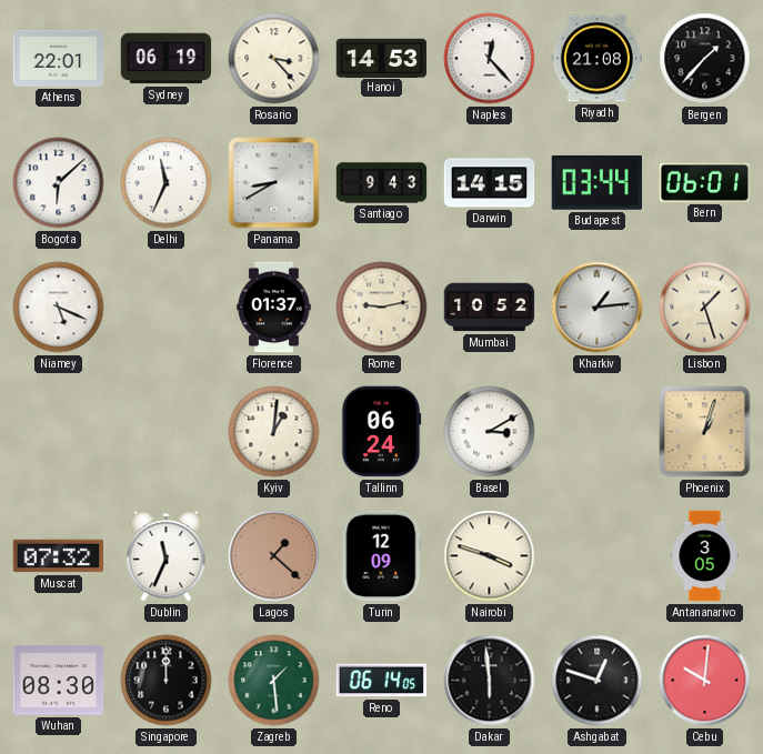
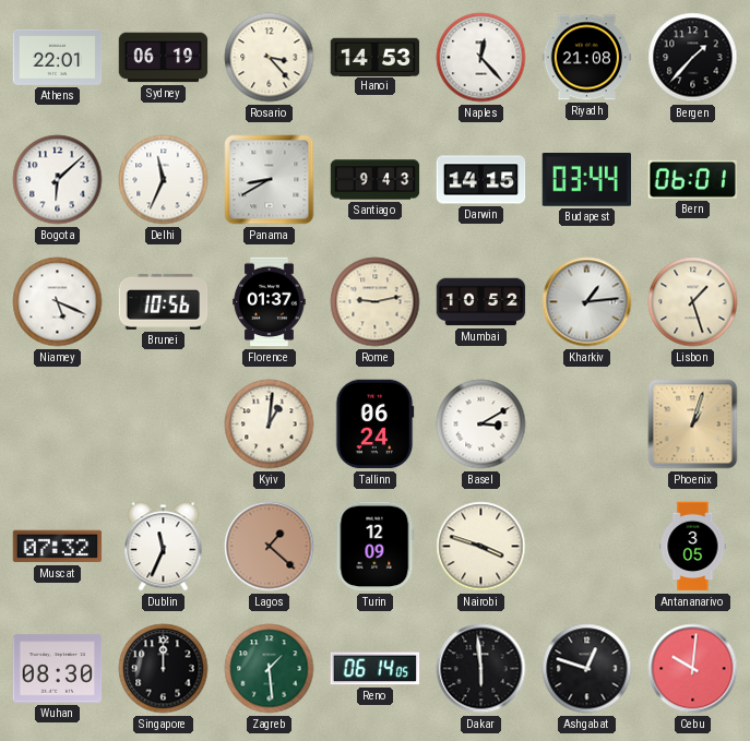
Brunei: none -> 10:56 (164, 301)
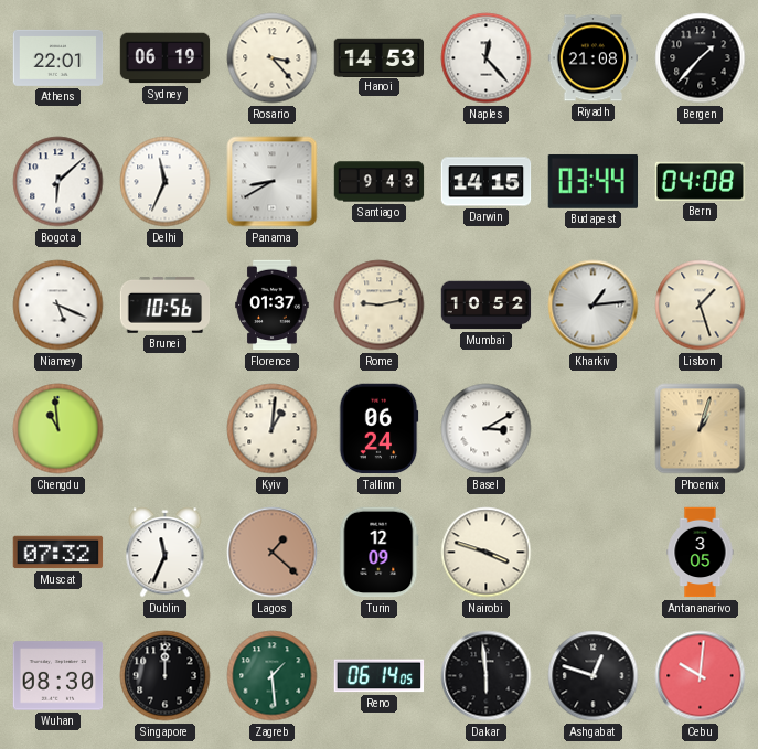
Bern: 06:01 -> 04:08 (701, 181)
Chengdu: none -> 10:59 (58, 429)
